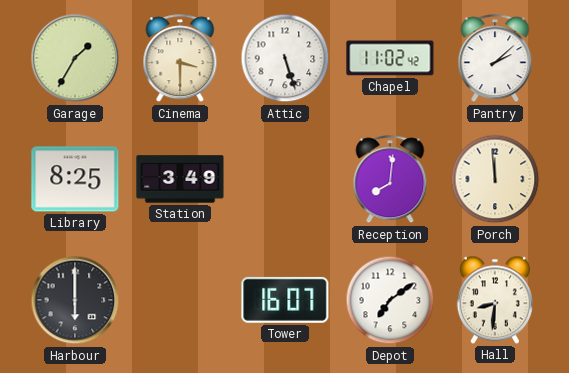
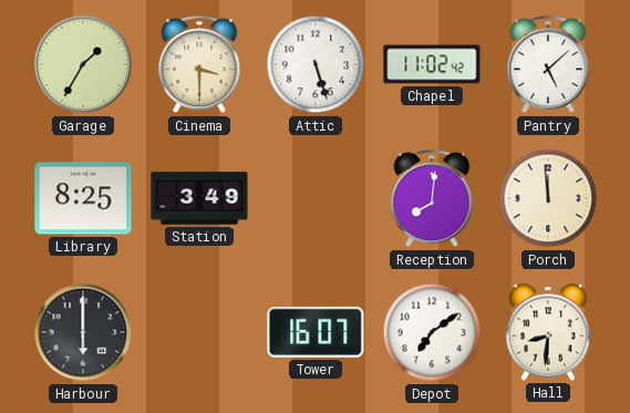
Pantry: 2:08 -> 5:08 (548, 65)
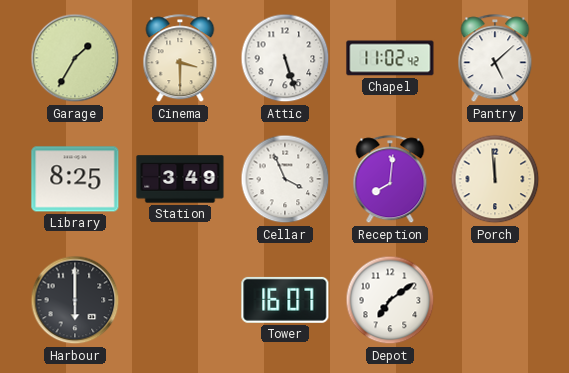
Cellar: none -> 3:56 (285, 179)
Hall: 8:31 -> none (548, 332)
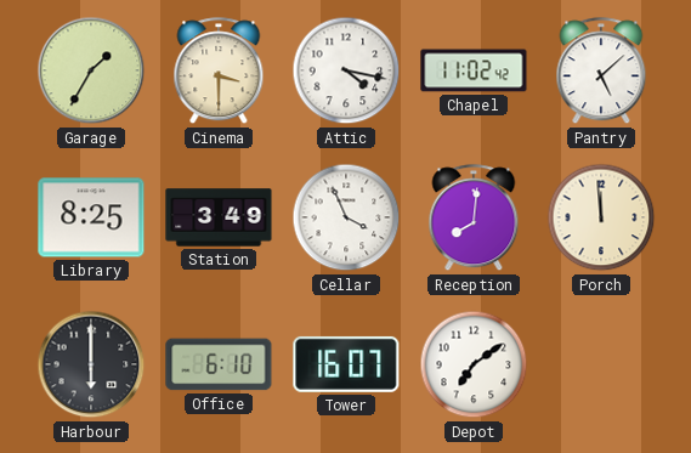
Attic: 5:27 -> 4:17 (346, 70)
Office: none -> 6:10 (219, 364)
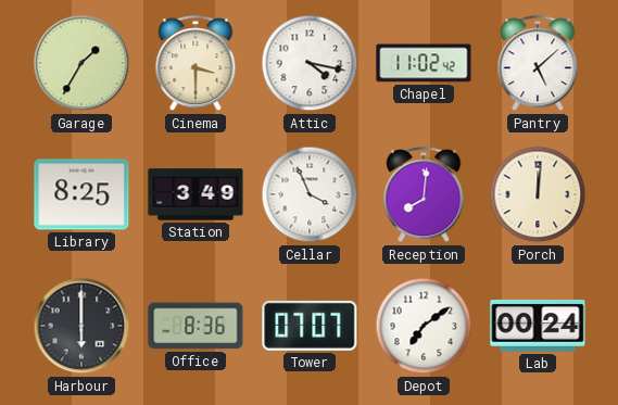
Porch: 11:59 -> 12:01 (538, 194)
Office: 6:10 -> 8:36 (196, 326)
Tower: 16:07 -> 07:07 (310, 326)
Lab: none -> 00:24 (538, 327)
